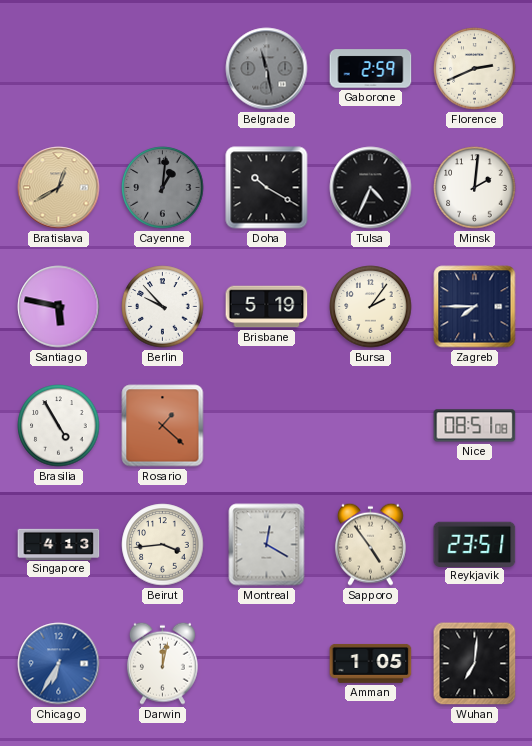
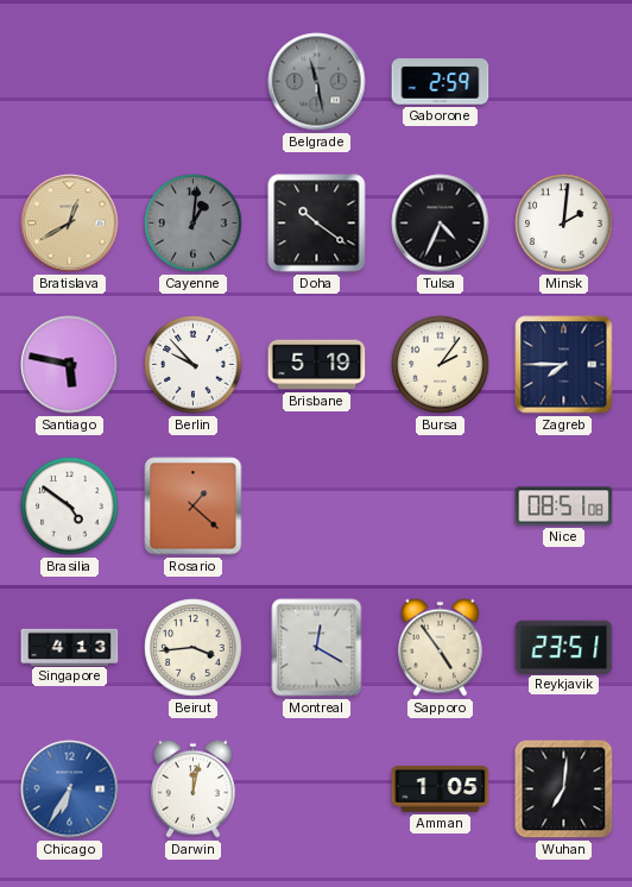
Florence: 2:41 -> none (475, 69)
Doha: 10:20 -> 10:21 (317, 224)
Brasilia: 4:55 -> 4:51 (70, 507)
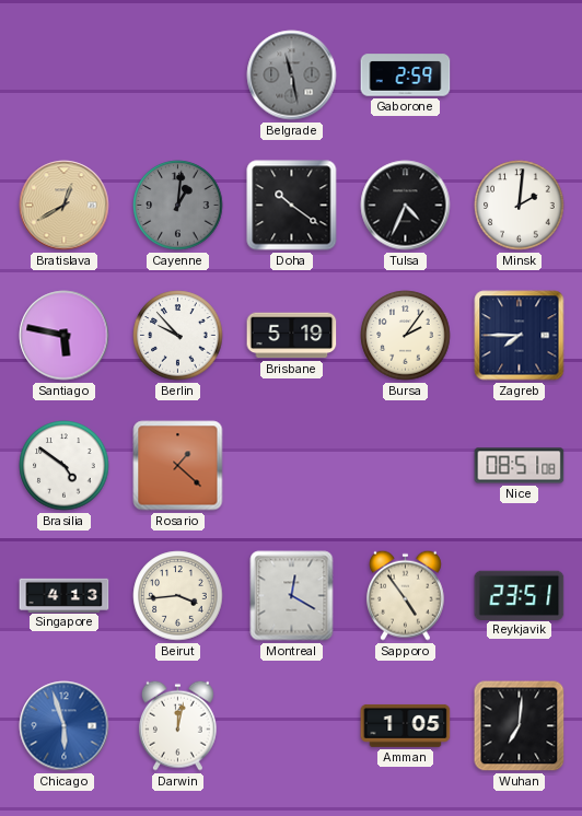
Chicago: 6:35 -> 5:57 (65, 726)
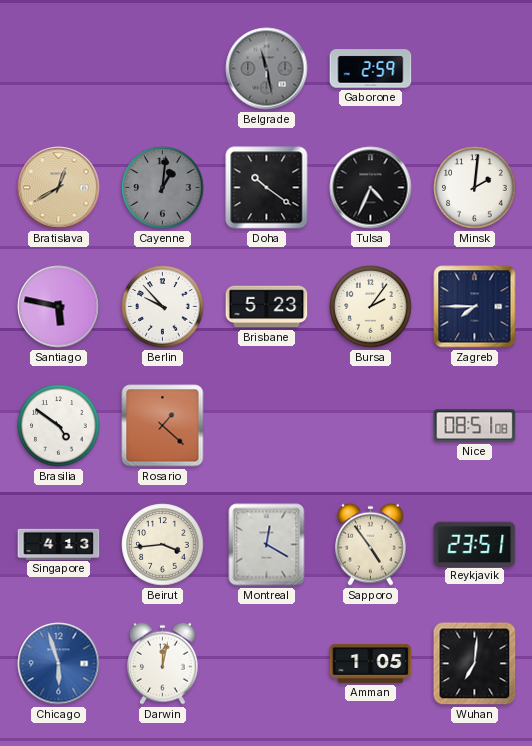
Brisbane: 5:19 -> 5:23 (267, 307)
